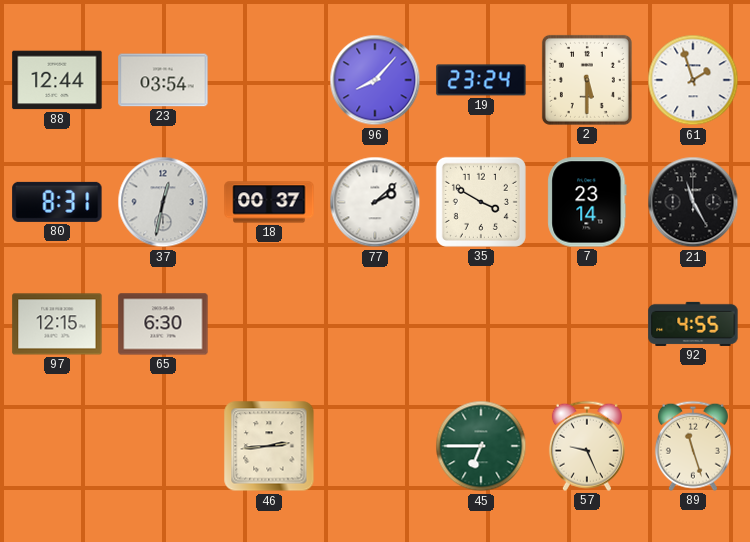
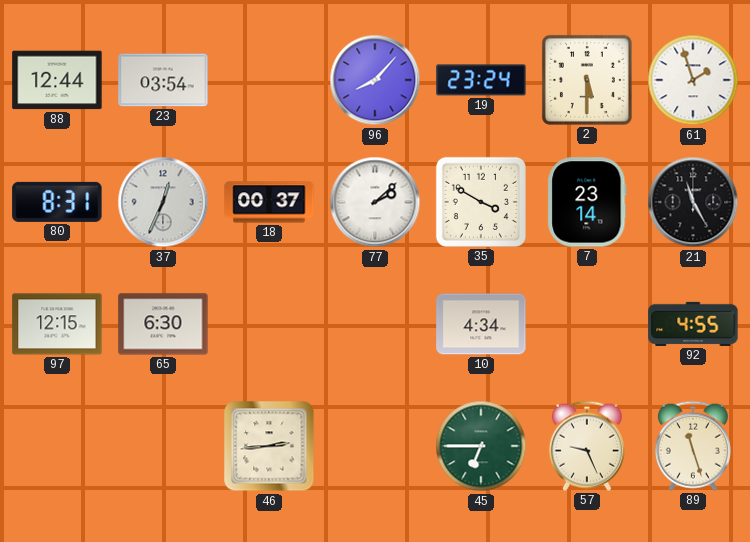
37: 12:32 -> 12:34 (163, 202)
10: none -> 4:34 (481, 324)
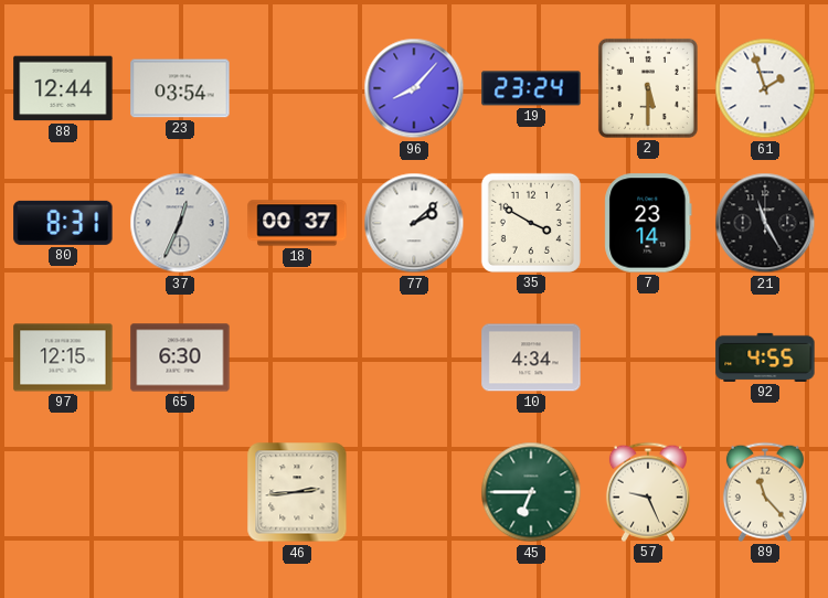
89: 11:27 -> 11:23 (765, 492)
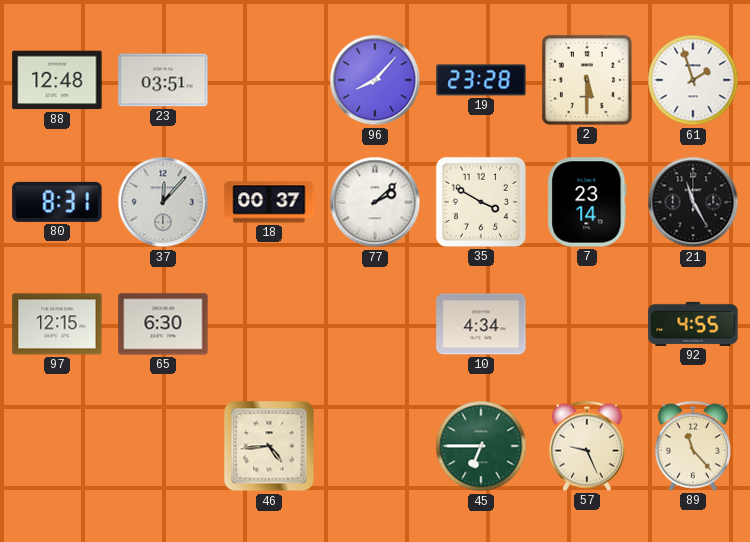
88: 12:44 -> 12:48 (57, 80)
23: 03:54 -> 03:51 (163, 80)
19: 23:24 -> 23:28 (481, 80)
37: 12:34 -> 12:07 (163, 202)
46: 2:44 -> 4:44 (269, 446)
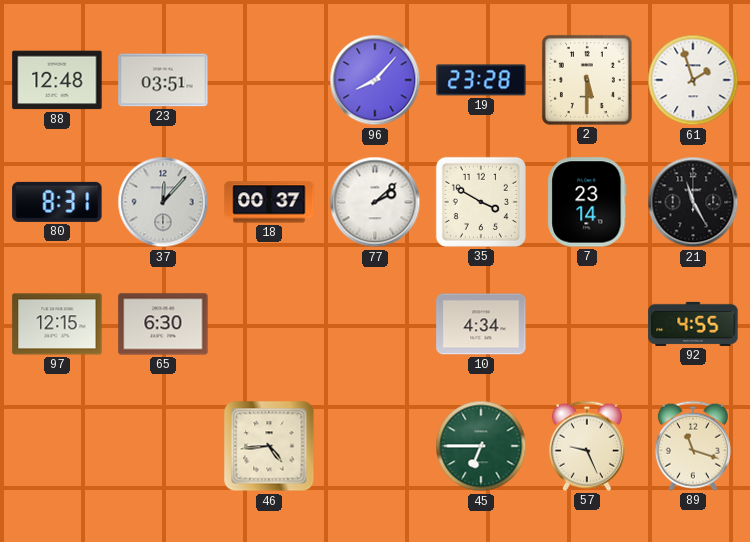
89: 11:23 -> 11:18 (693, 446)
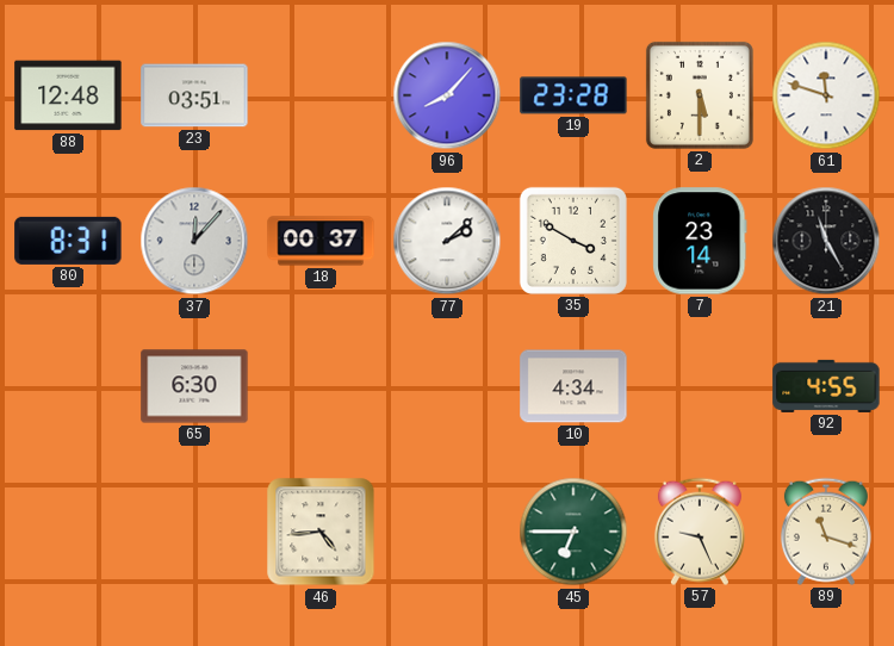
61: 1:57 -> 11:48 (826, 95)
97: 12:15 -> none (57, 324)
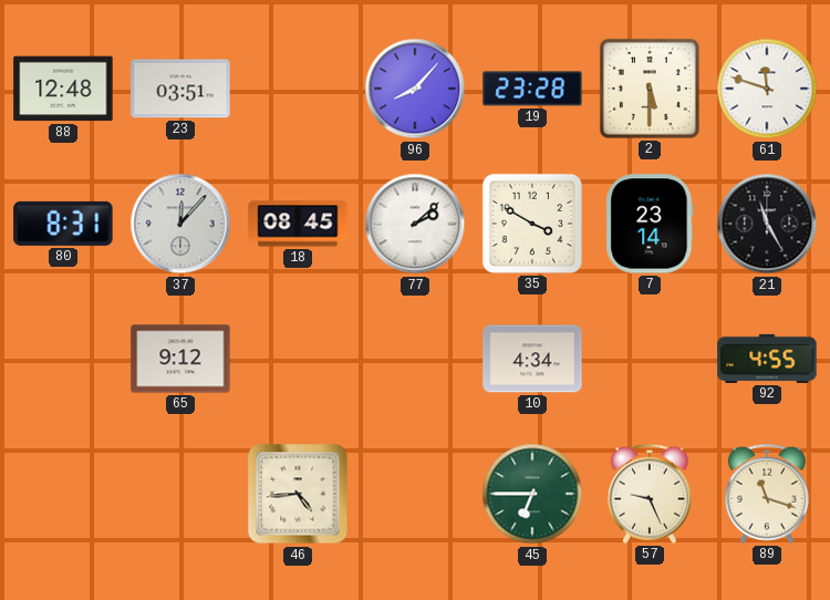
18: 00:37 -> 08:45 (298, 224)
65: 6:30 -> 9:12 (180, 359)
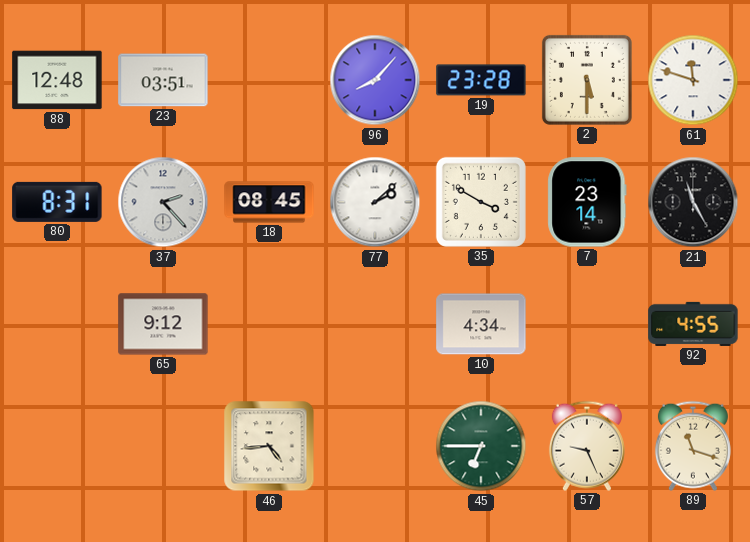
37: 12:07 -> 2:23 (163, 202)
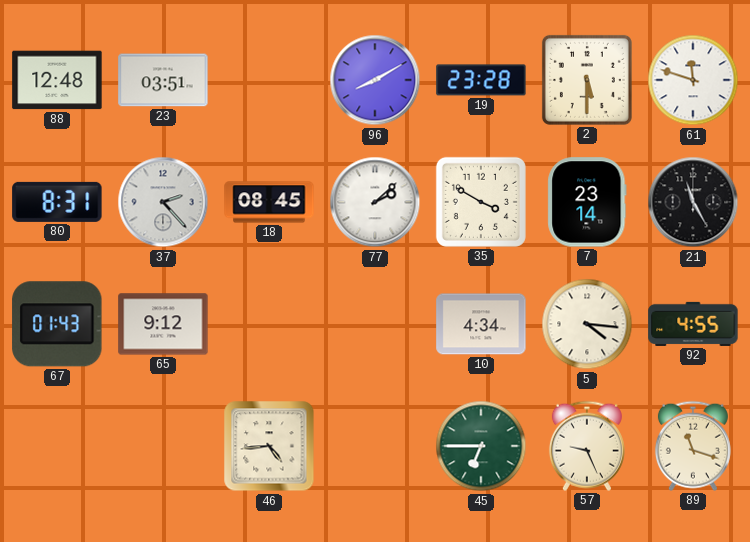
96: 8:07 -> 8:10 (375, 80)
67: none -> 01:43 (57, 324)
5: none -> 4:16 (587, 324)
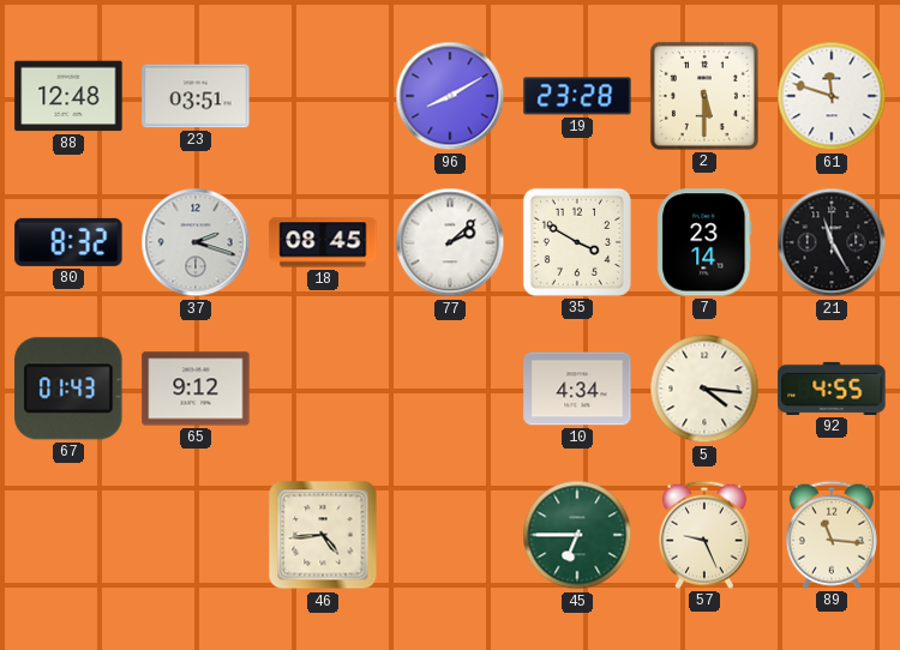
80: 8:31 -> 8:32 (68, 242)
37: 2:23 -> 2:18 (196, 242)
89: 11:18 -> 11:16 (832, 535)
